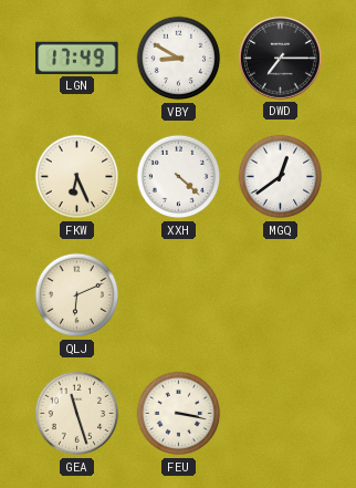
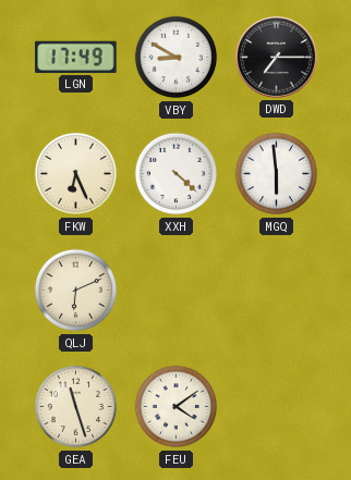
MGQ: 12:39 -> 5:59 (277, 174)
FEU: 3:17 -> 4:09 (177, 407)
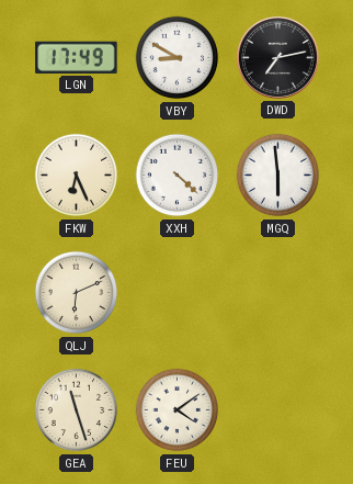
DWD: 7:15 -> 7:13 (277, 57)
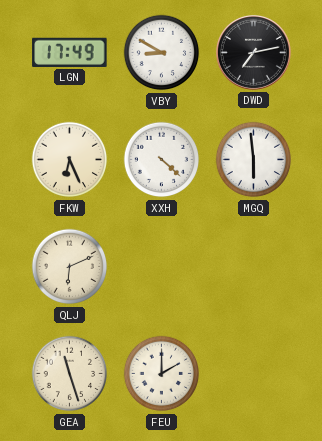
FEU: 4:09 -> 2:00 (162, 374)
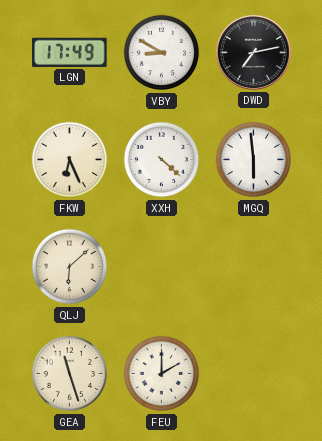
QLJ: 6:11 -> 6:08 (70, 267)
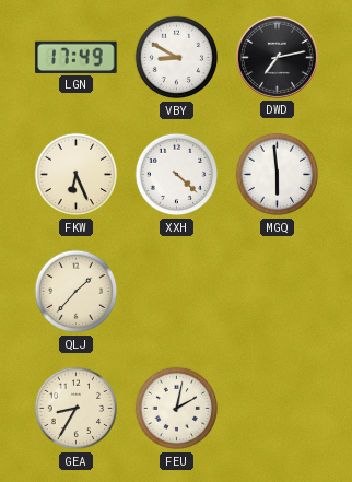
QLJ: 6:08 -> 1:37 (77, 292)
GEA: 11:27 -> 8:35 (77, 409)
FEU: 2:00 -> 2:02 (177, 409)
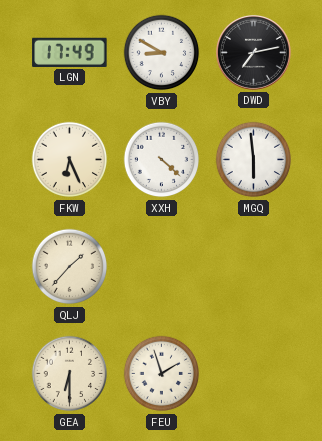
GEA: 8:35 -> 6:30 (70, 374)
FEU: 2:02 -> 1:57 (162, 374)
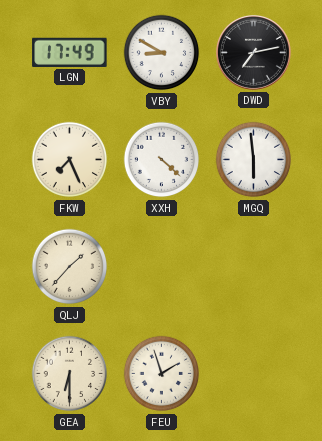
FKW: 6:26 -> 7:26 (70, 160)
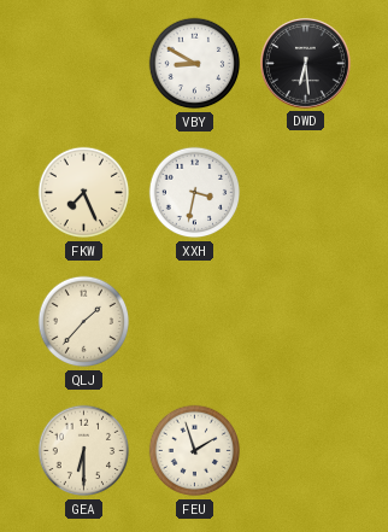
LGN: 17:49 -> none (70, 52)
DWD: 7:13 -> 6:29 (305, 63)
XXH: 4:22 -> 3:32 (195, 193)
MGQ: 5:59 -> none (254, 160)
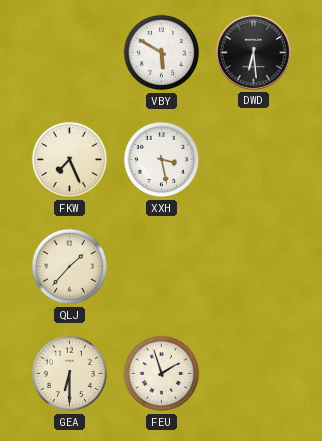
VBY: 8:50 -> 5:50 (162, 53)
XXH: 3:32 -> 3:28 (162, 160)
